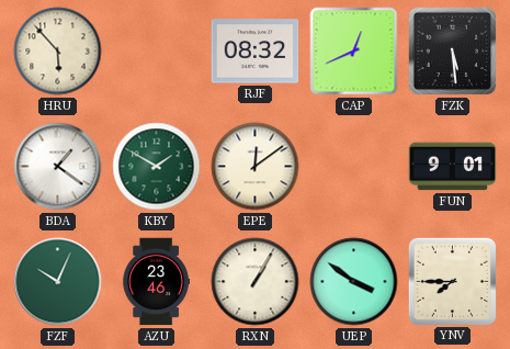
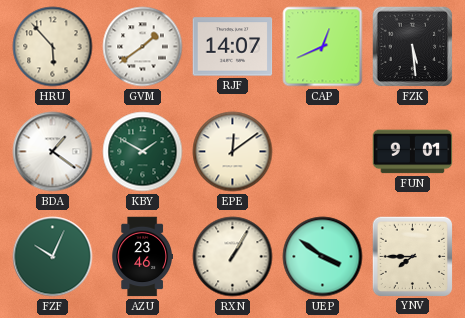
GVM: none -> 1:39 (143, 47)
RJF: 08:32 -> 14:07 (233, 47)
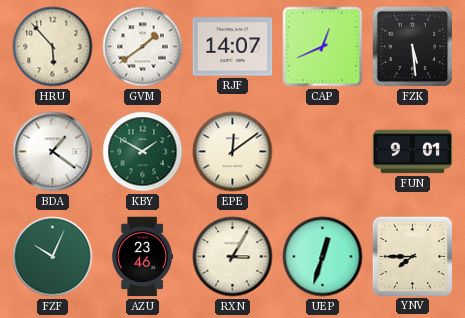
RXN: 1:05 -> 3:05 (233, 257)
UEP: 3:51 -> 12:33 (323, 257)
